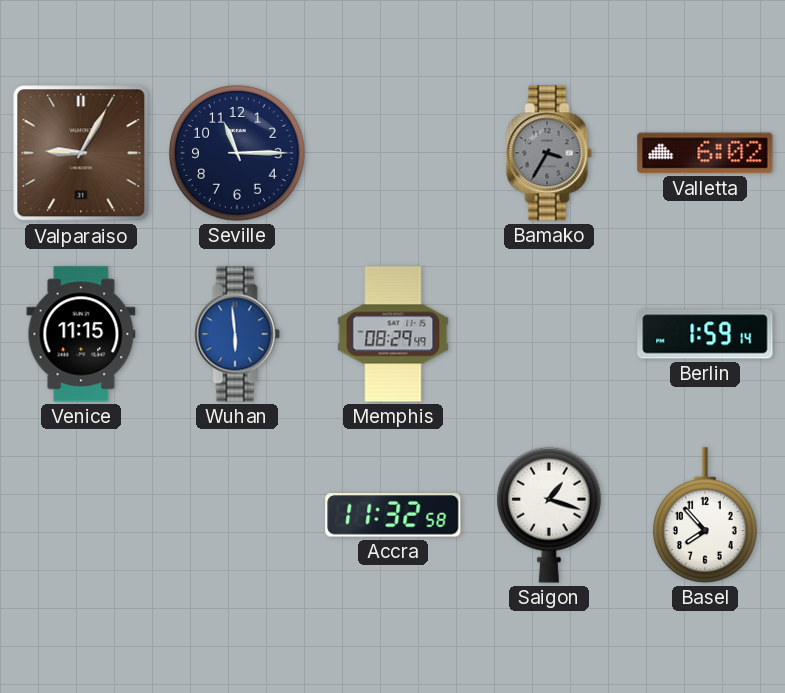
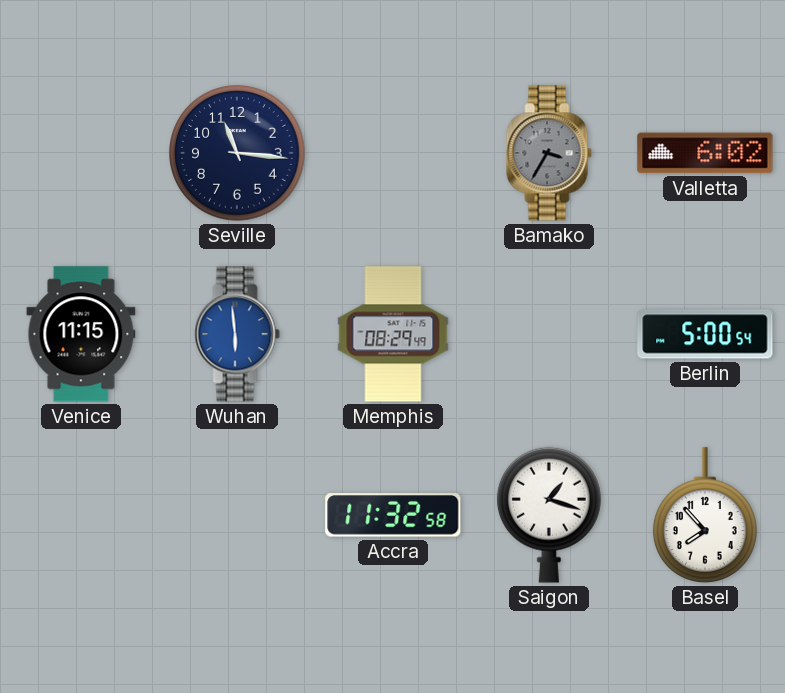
Valparaiso: 9:05 -> none (81, 153)
Seville: 11:15 -> 11:16 (238, 154)
Berlin: 1:59 -> 5:00 (705, 334)
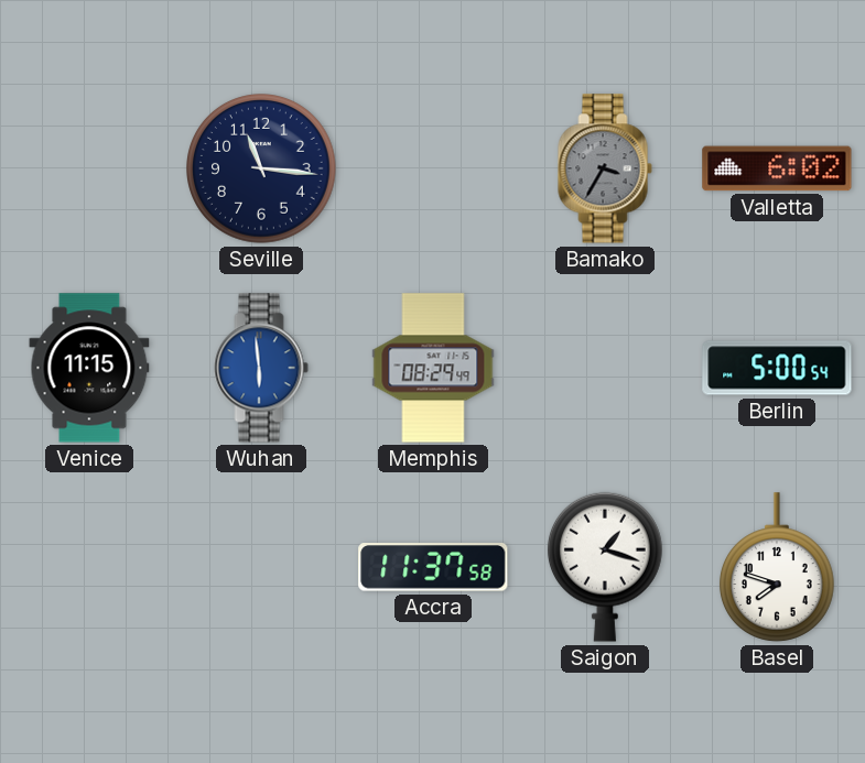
Accra: 11:32 -> 11:37 (433, 567)
Basel: 7:53 -> 7:48 (777, 567)
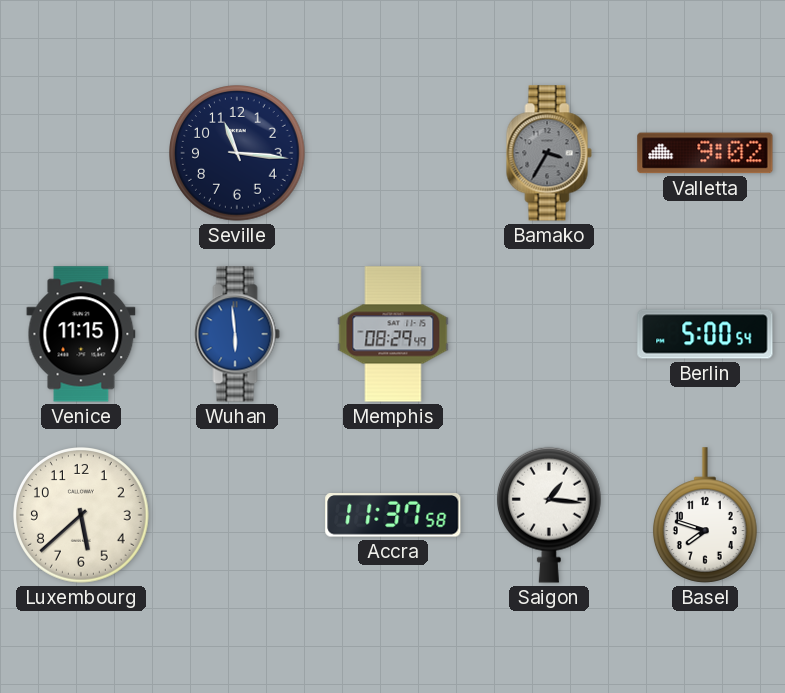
Valletta: 6:02 -> 9:02 (705, 153)
Luxembourg: none -> 5:38 (82, 516)
Saigon: 1:18 -> 1:16 (549, 515)
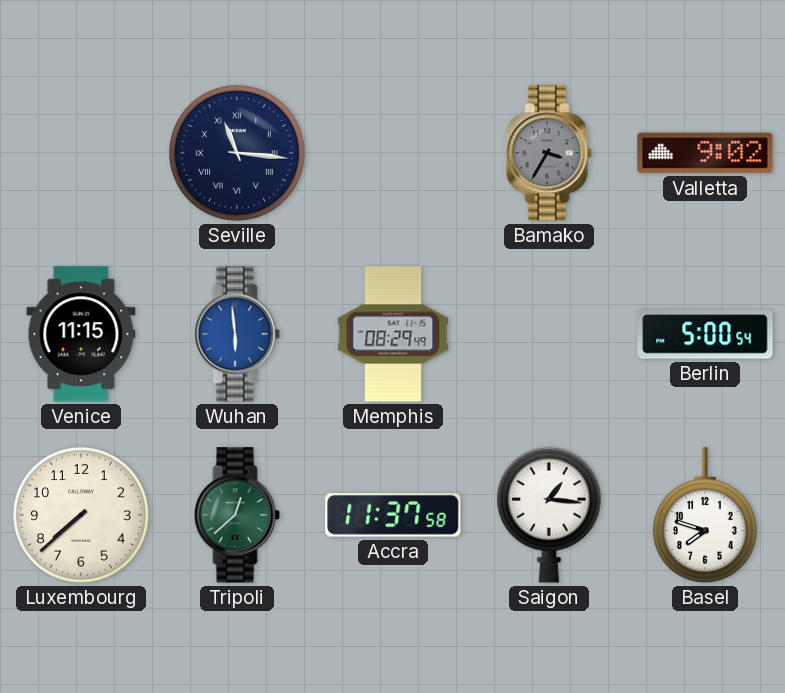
Seville numerals: Arabic -> Roman (238, 154)
Luxembourg: 5:38 -> 7:38 (82, 516)
Tripoli: none -> 12:38 (237, 515)
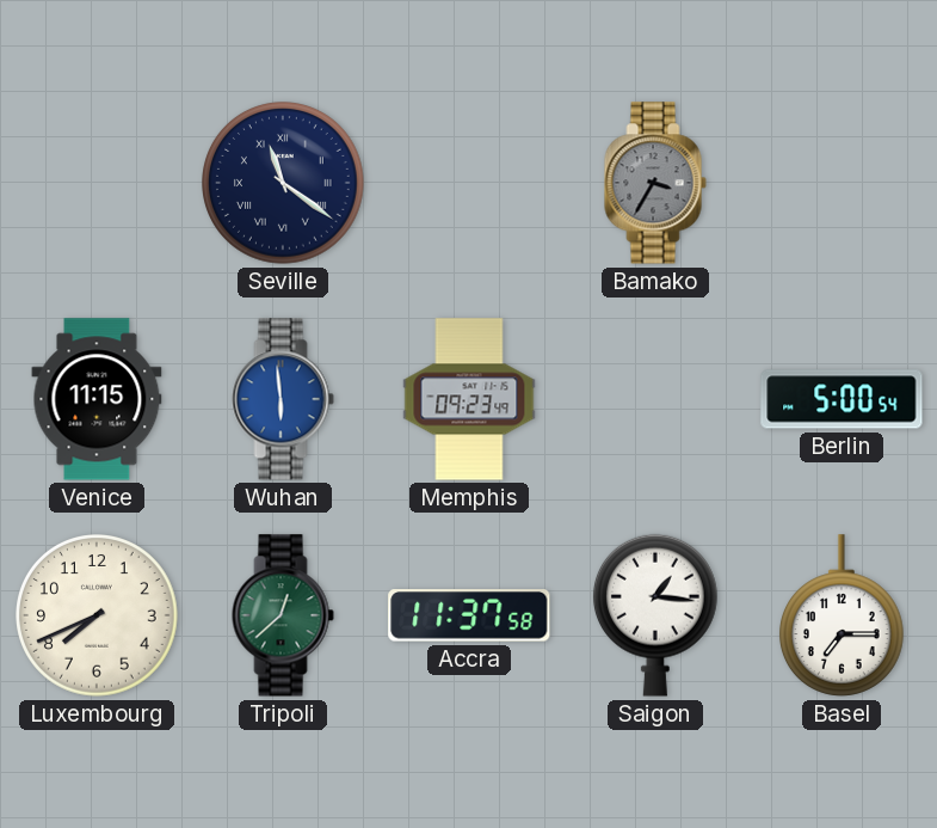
Seville: 11:16 -> 11:21 (284, 184)
Valletta: 9:02 -> none (705, 153)
Memphis: 08:29 -> 09:23 (469, 399)
Luxembourg: 7:38 -> 7:41 (98, 617)
Basel: 7:48 -> 7:15 (842, 615)
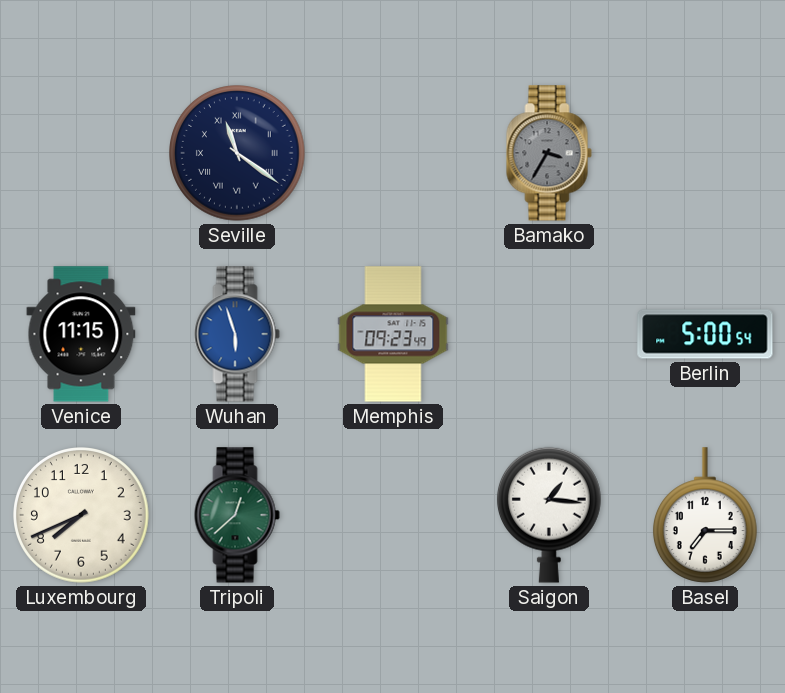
Wuhan: 5:59 -> 5:57 (237, 334)
Accra: 11:37 -> none (469, 615)
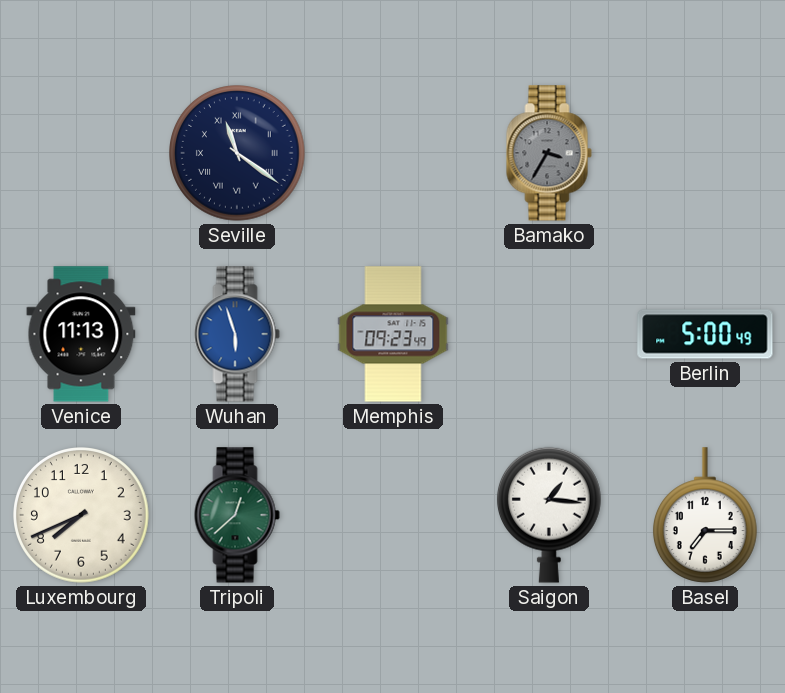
Venice: 11:15 -> 11:13 (81, 334)
Berlin: 5:00:54 -> 5:00:49 (705, 334)
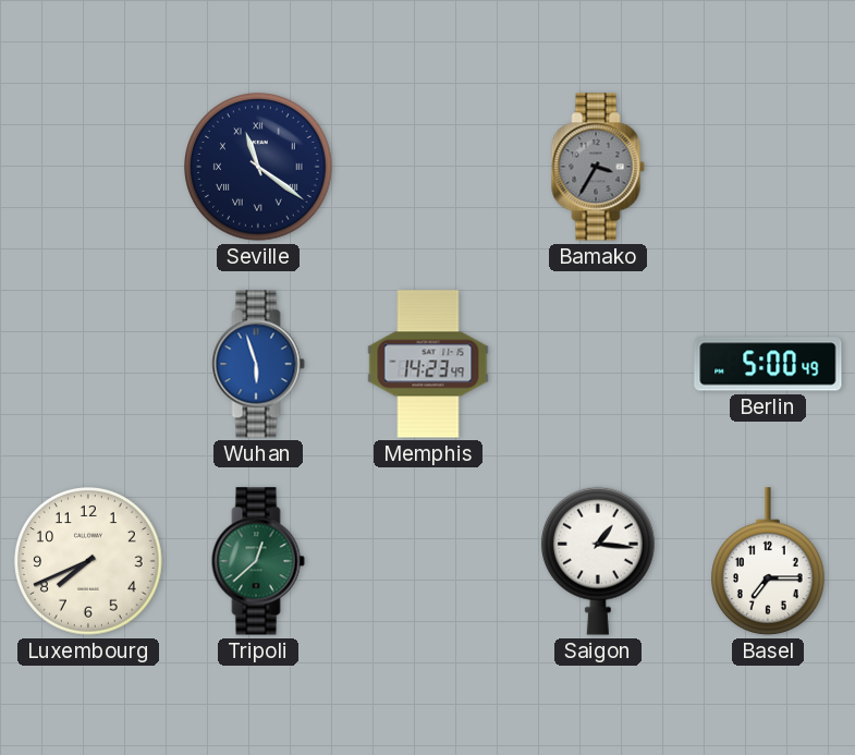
Venice: 11:13 -> none (81, 334)
Memphis: 09:23 -> 14:23 (428, 364)
